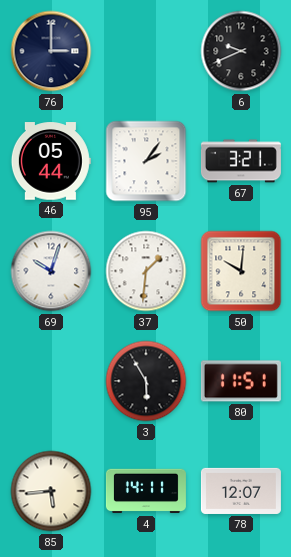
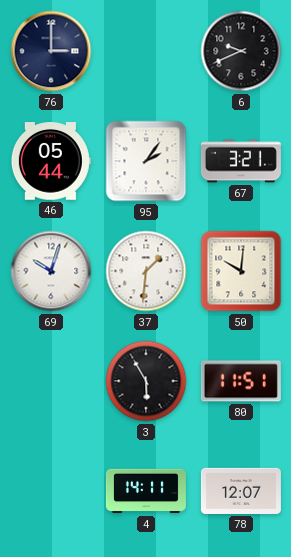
85: 5:44 -> none (51, 491)
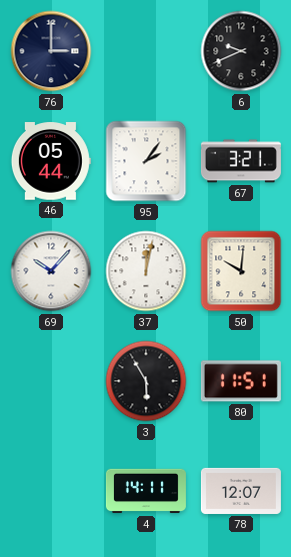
69: 10:03 -> 10:07 (51, 271)
37: 1:31 -> 12:02 (146, 271)
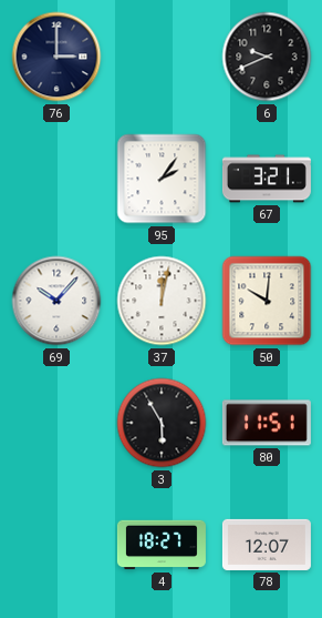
46: 05:44 -> none (51, 161)
4: 14:11 -> 18:27 (162, 545)
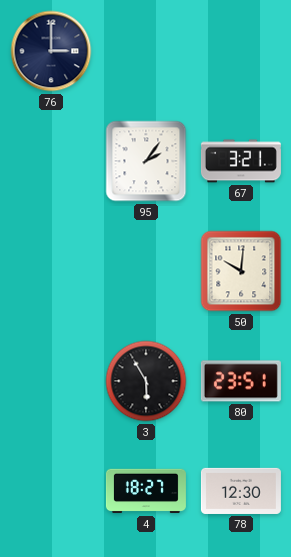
6: 9:41 -> none (267, 57)
69: 10:07 -> none (56, 301)
37: 12:02 -> none (162, 301)
80: 11:51 -> 23:51 (241, 381)
78: 12:07 -> 12:30 (241, 491)
